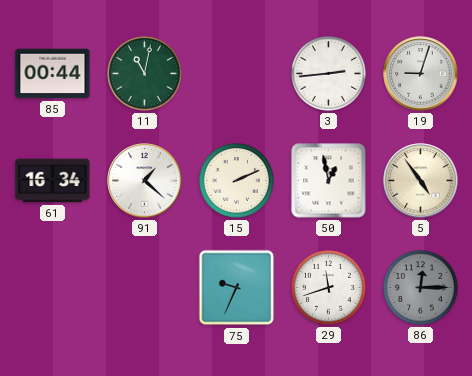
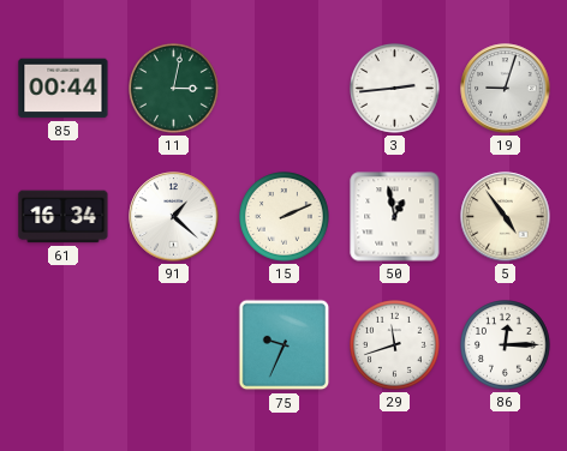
11: 11:02 -> 3:02 (174, 89)
86 dial: grey -> white (506, 345)
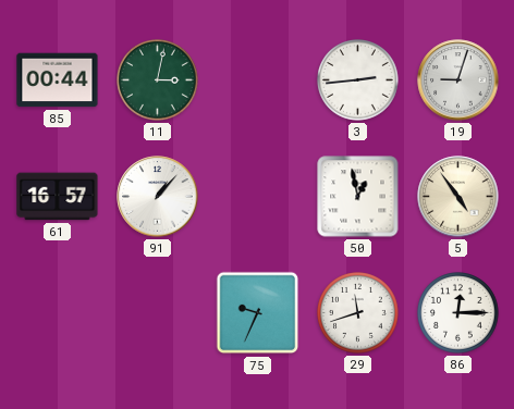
61: 16:34 -> 16:57 (58, 197)
91: 1:22 -> 1:07 (158, 197)
15: 2:11 -> none (285, 217)
